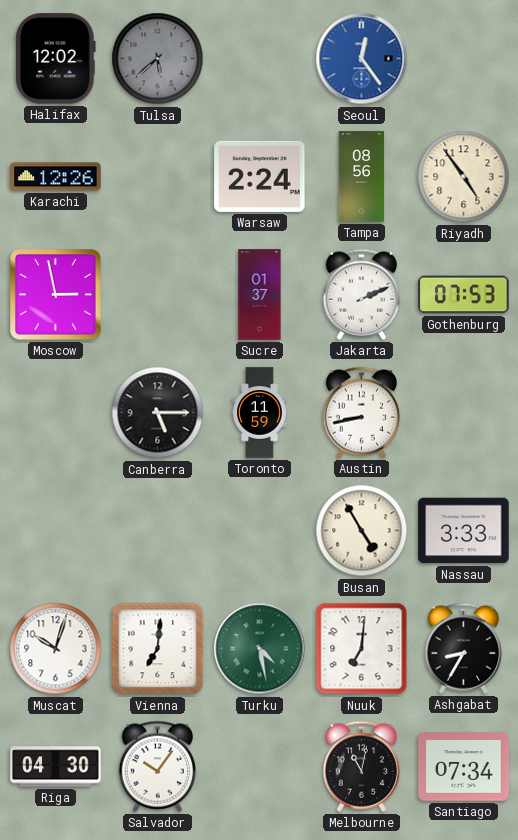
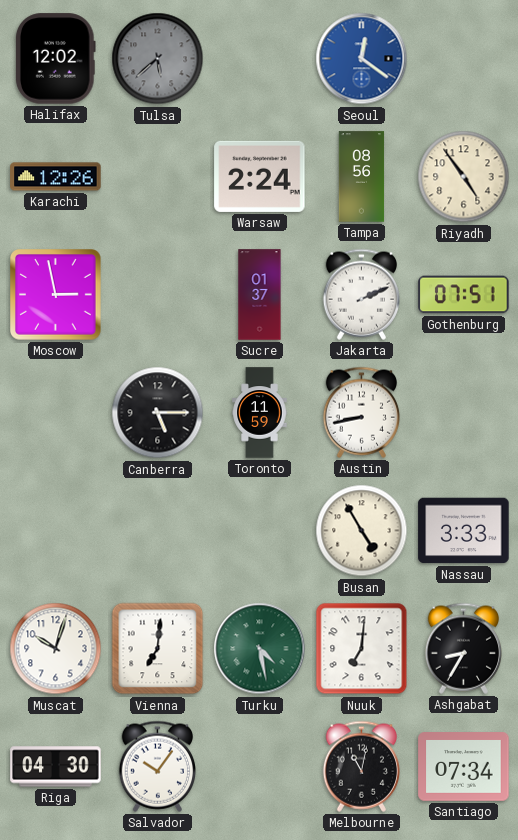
Seoul: 12:24 -> 12:21 (362, 59)
Gothenburg: 07:53 -> 07:51 (464, 295)
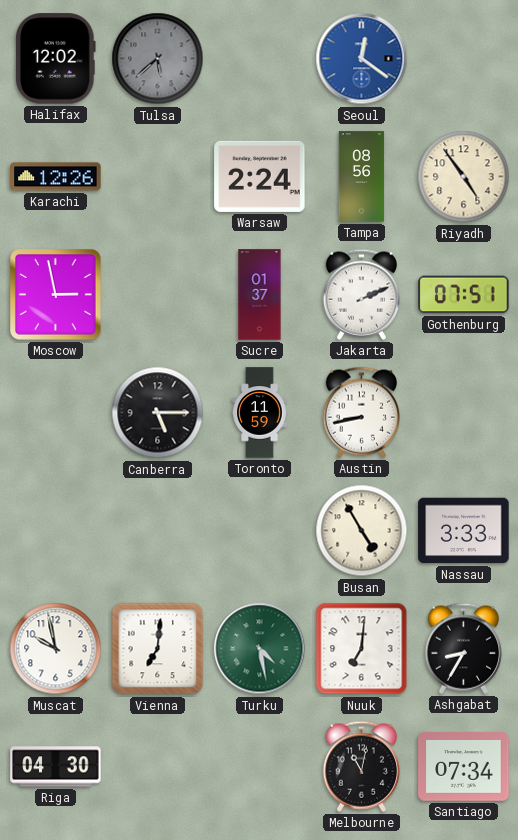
Muscat: 10:03 -> 9:58 (56, 649)
Salvador: 10:06 -> none (157, 766)
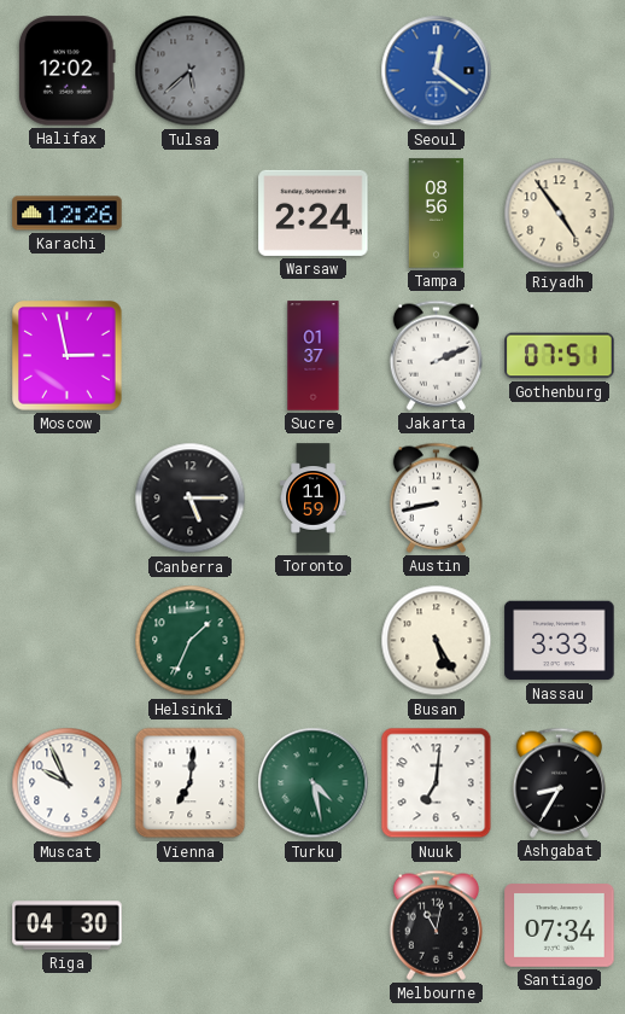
Helsinki: none -> 1:34 (191, 641)
Busan: 4:55 -> 5:25 (437, 641)
Muscat: 9:58 -> 9:56 (68, 783)
